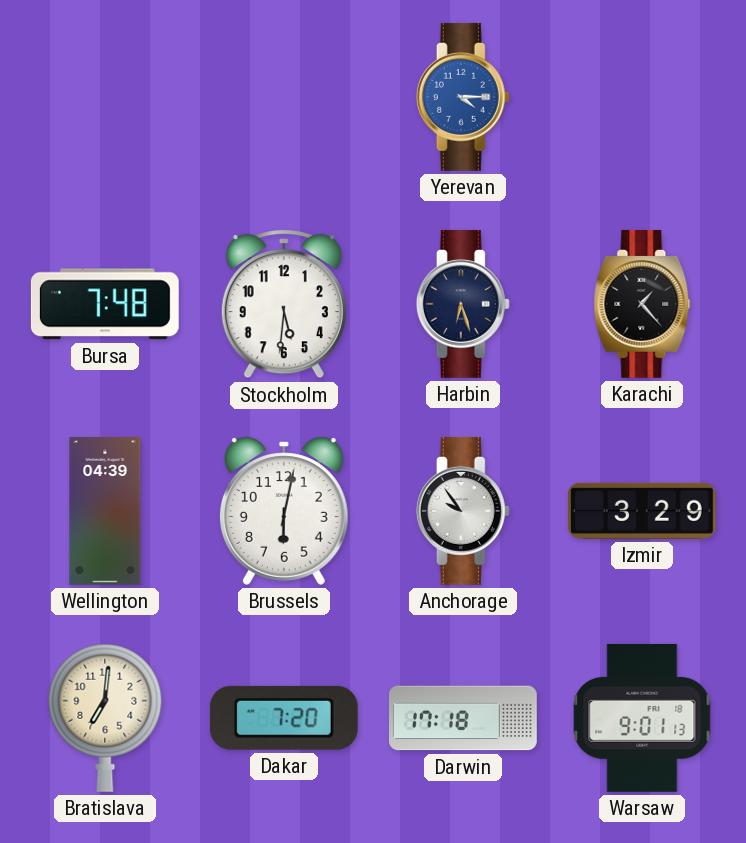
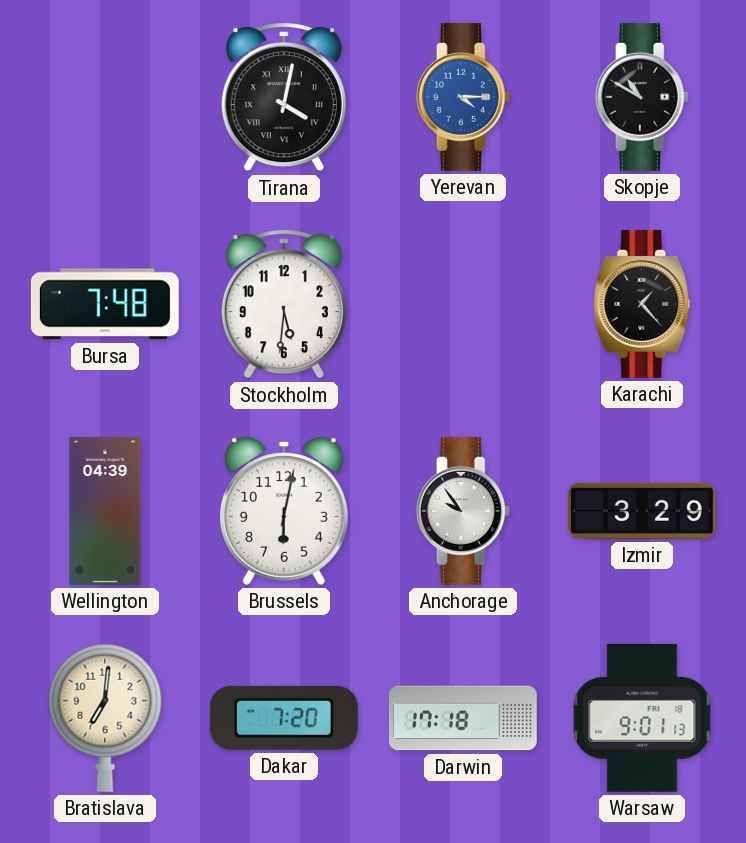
Tirana: none -> 4:02 (284, 97)
Skopje: none -> 10:50 (642, 97)
Harbin: 6:27 -> none (463, 304)
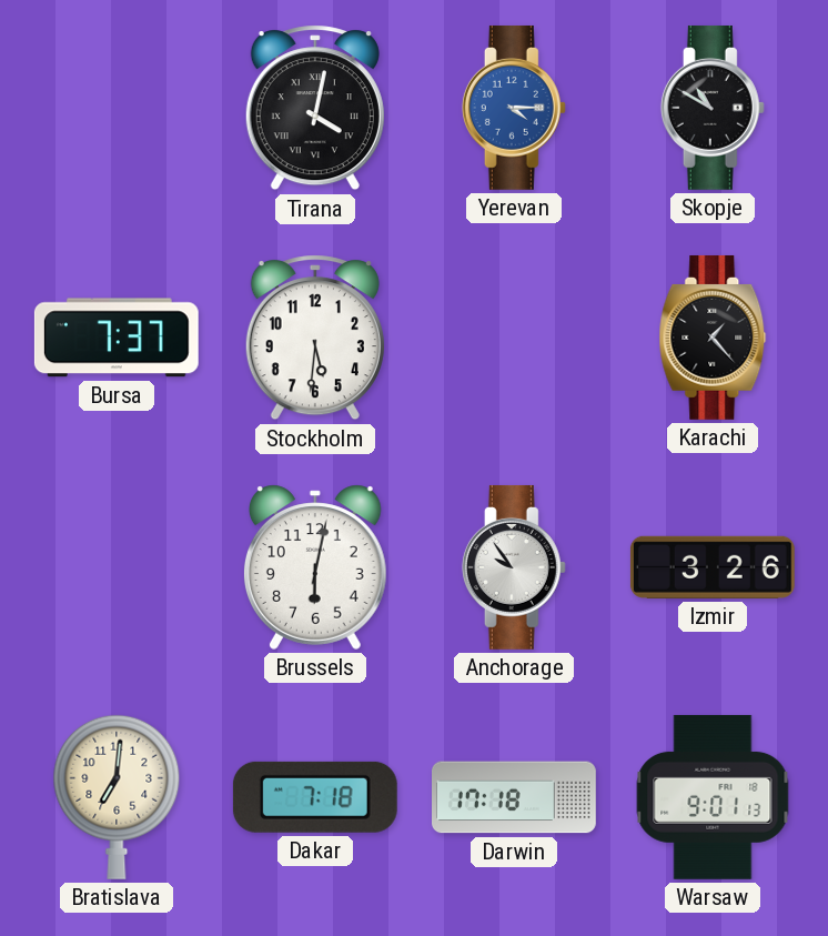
Bursa: 7:48 -> 7:37 (117, 338)
Wellington: 04:39 -> none (105, 512)
Izmir: 3:29 -> 3:26 (713, 567)
Dakar: 7:20 -> 7:18 (315, 797)
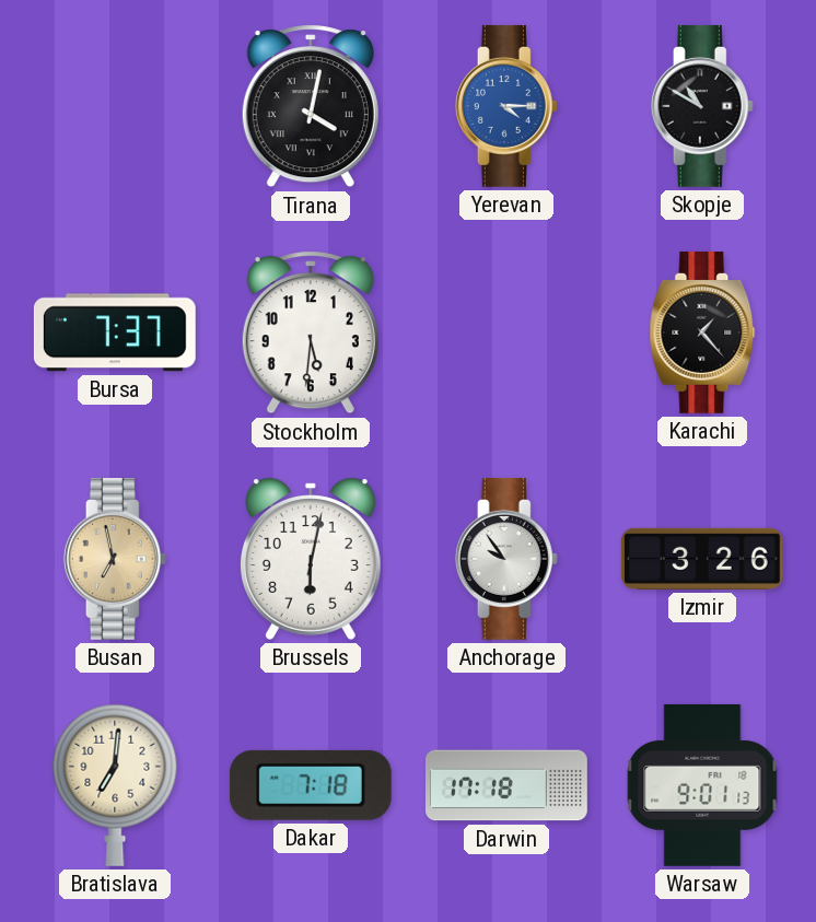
Busan: none -> 6:58 (115, 559)
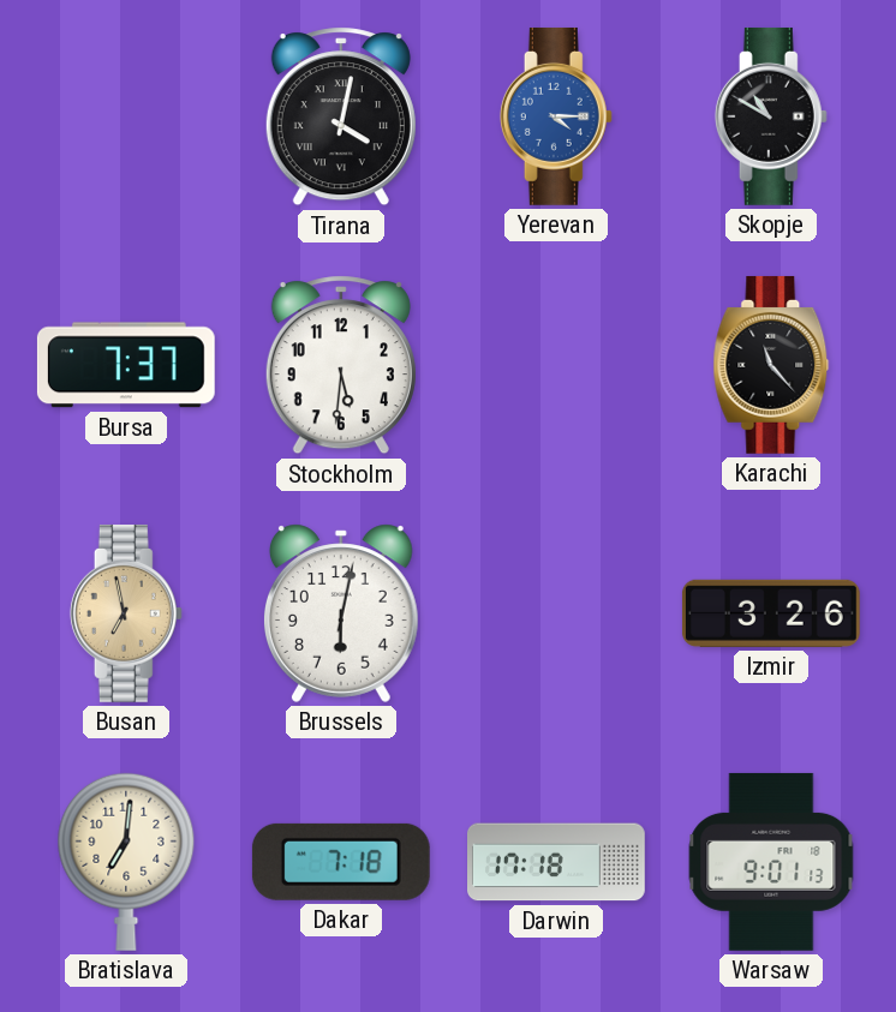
Karachi: 1:23 -> 11:23 (771, 365)
Anchorage: 9:54 -> none (506, 559)
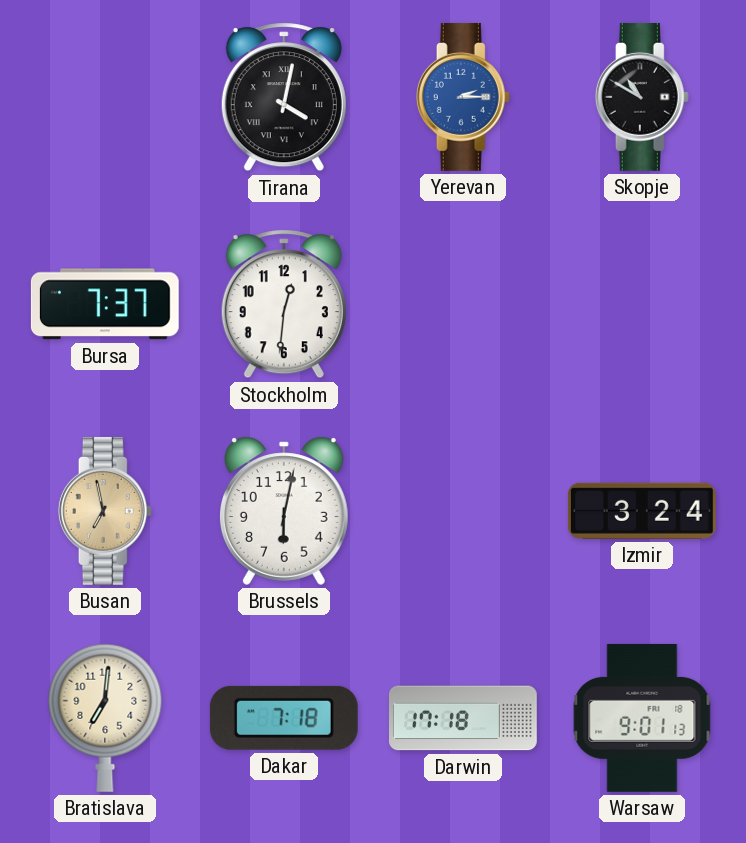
Yerevan: 4:15 -> 2:15 (463, 97)
Stockholm: 5:31 -> 12:31 (284, 304)
Karachi: 11:23 -> none (771, 365)
Izmir: 3:26 -> 3:24 (642, 511)
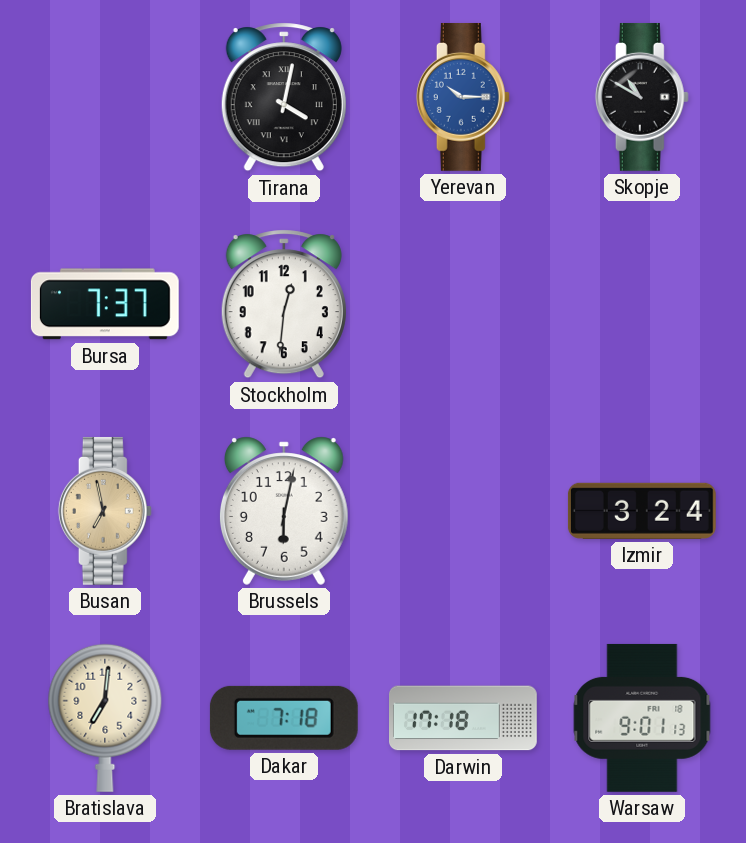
Yerevan: 2:15 -> 10:15 (463, 97)
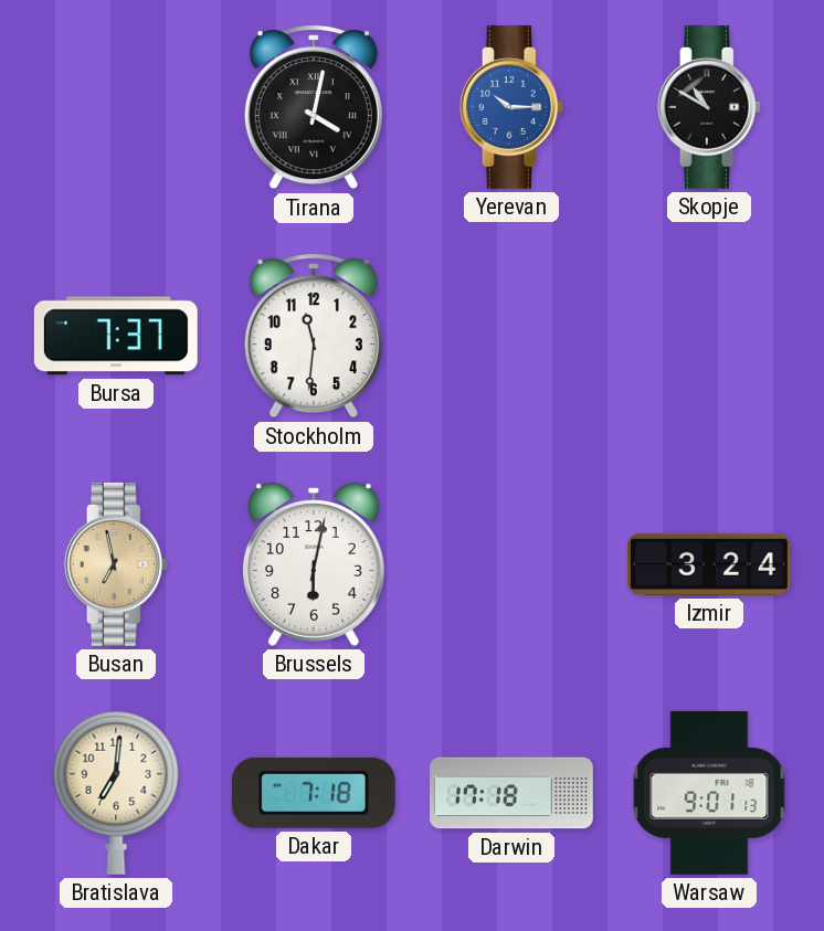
Stockholm: 12:31 -> 11:31 (314, 336)
